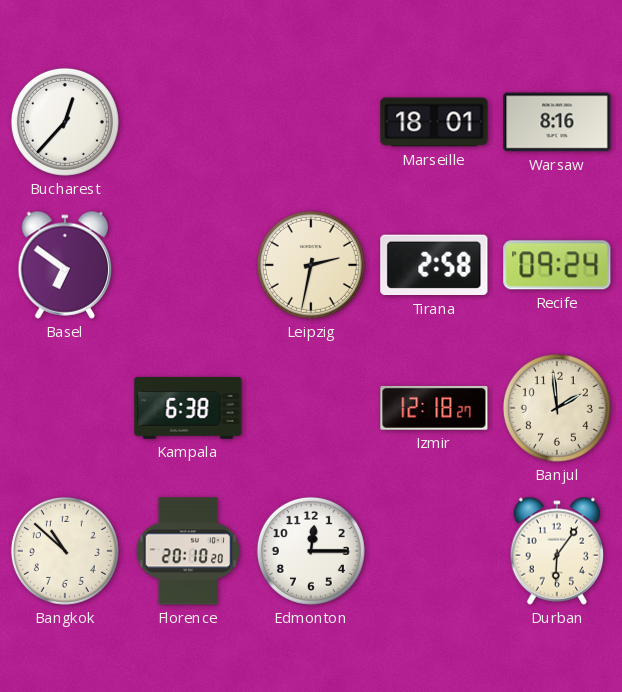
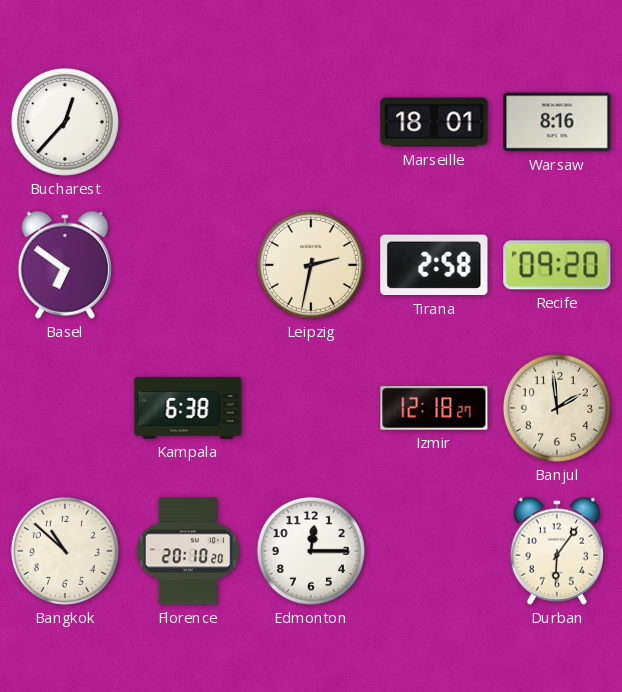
Recife: 09:24 -> 09:20 (557, 265)
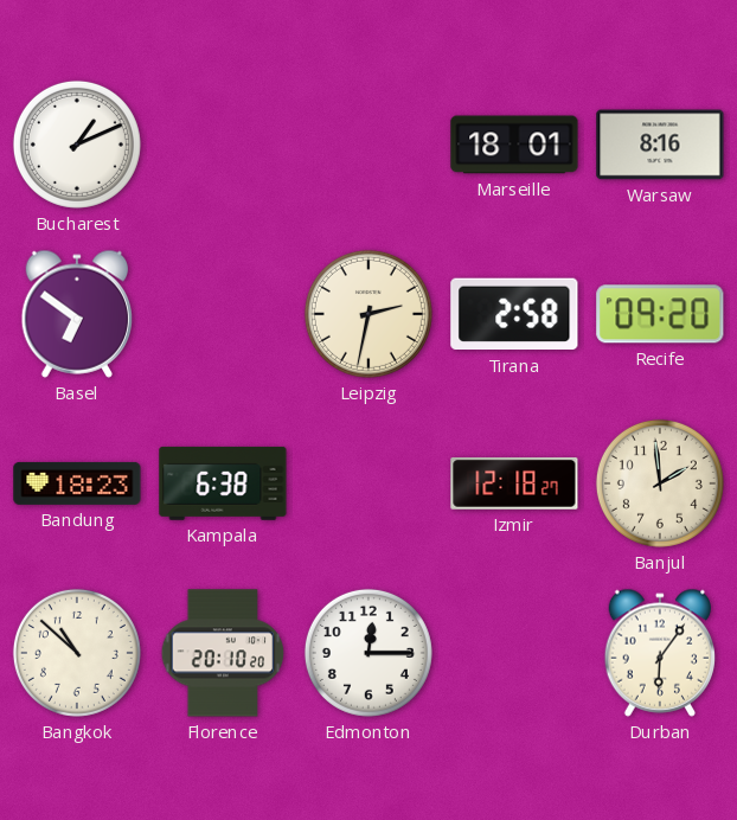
Bucharest: 12:37 -> 1:11 (77, 145)
Bandung: none -> 18:23 (77, 483)
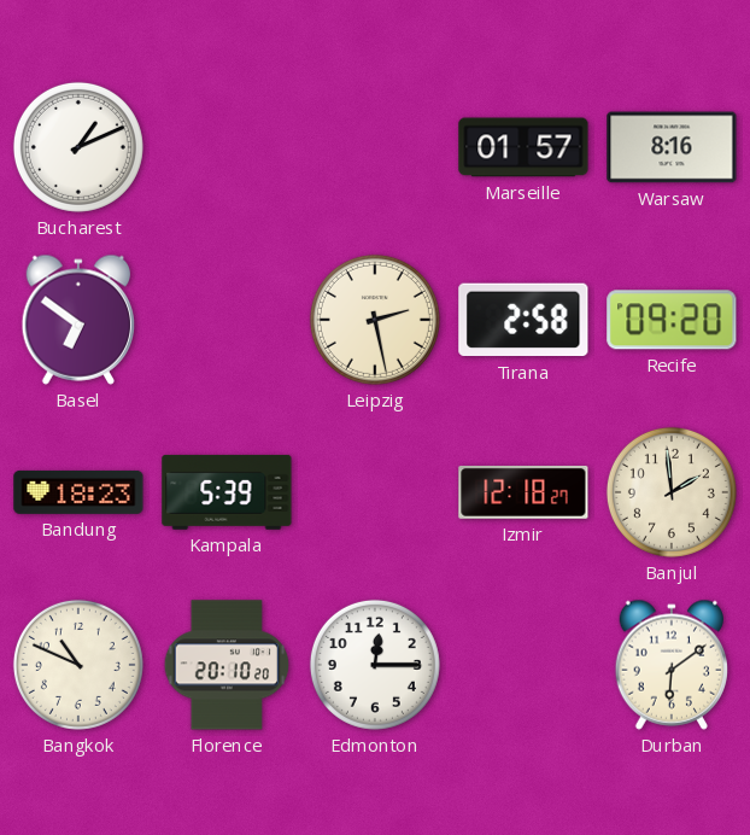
Marseille: 18:01 -> 01:57 (523, 147)
Leipzig: 2:32 -> 2:28 (375, 320)
Kampala: 6:38 -> 5:39 (227, 492)
Bangkok: 10:52 -> 10:49 (78, 665)
Durban: 6:06 -> 6:09 (672, 665)
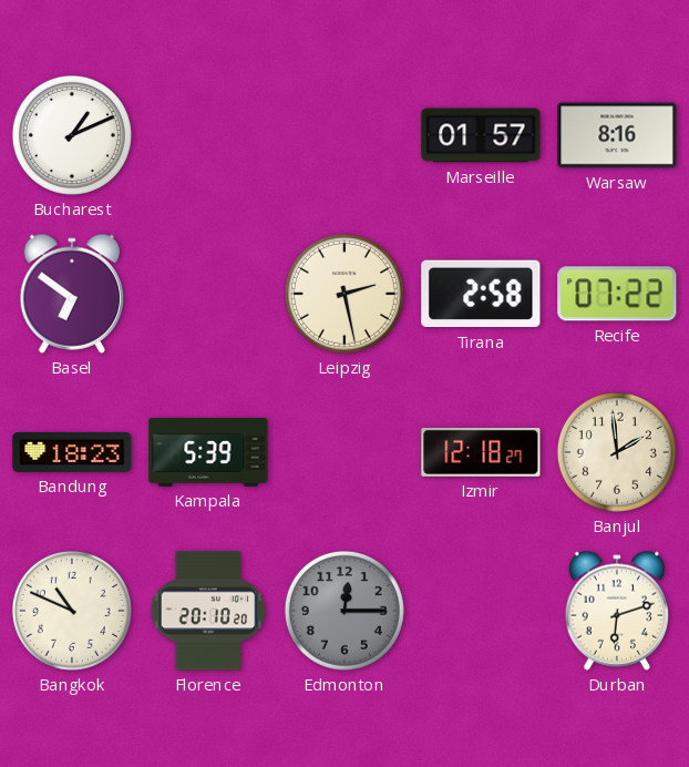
Recife: 09:20 -> 07:22 (617, 294)
Edmonton dial: white -> grey (344, 611)
Durban: 6:09 -> 6:12 (617, 611)
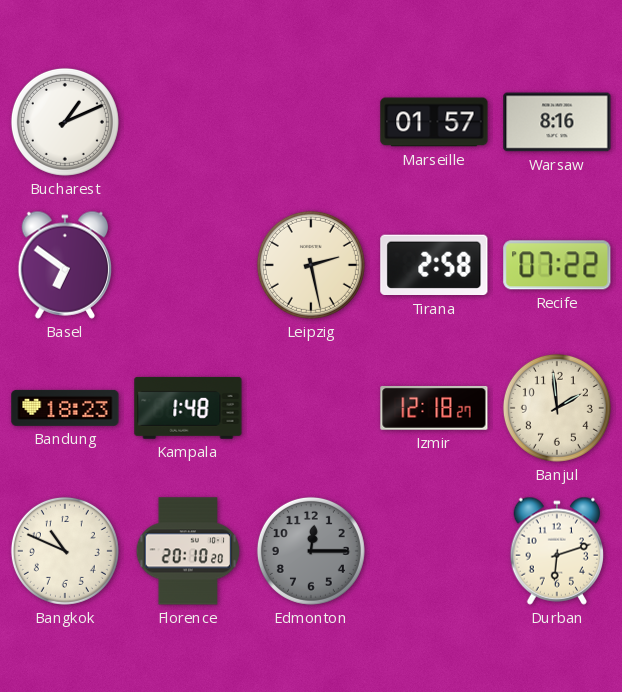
Kampala: 5:39 -> 1:48 (188, 408)
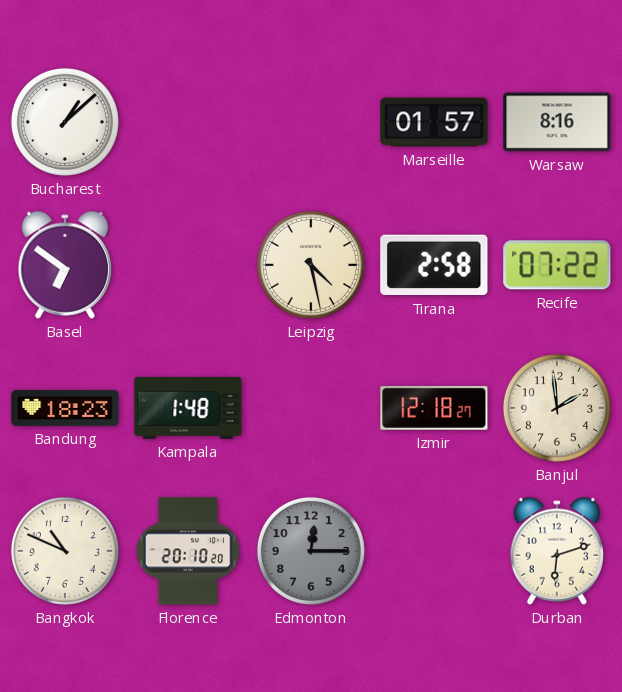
Bucharest: 1:11 -> 1:08 (65, 122)
Leipzig: 2:28 -> 4:28 (311, 265)
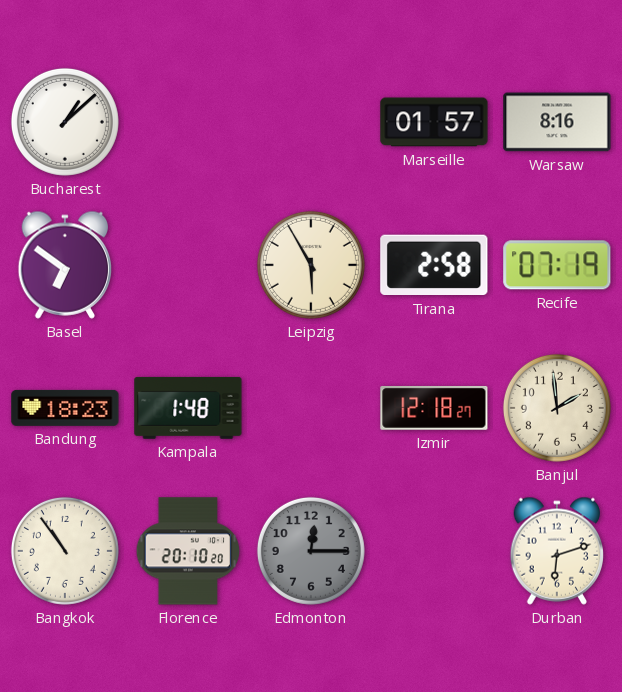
Leipzig: 4:28 -> 5:55 (311, 265)
Recife: 07:22 -> 07:19 (557, 265)
Bangkok: 10:49 -> 10:54 (65, 551)
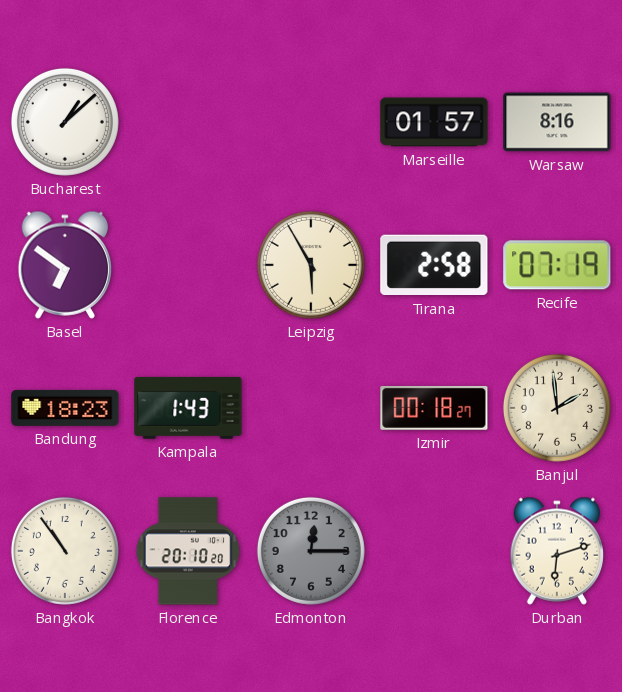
Kampala: 1:48 -> 1:43 (188, 408)
Izmir: 12:18 -> 00:18 (434, 408)
